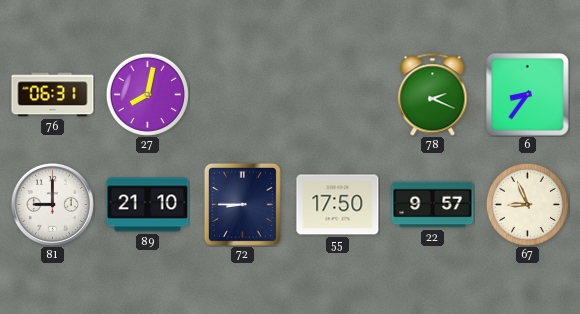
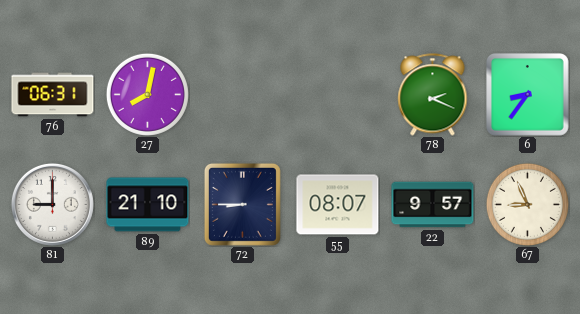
55: 17:50 -> 08:07 (338, 205)
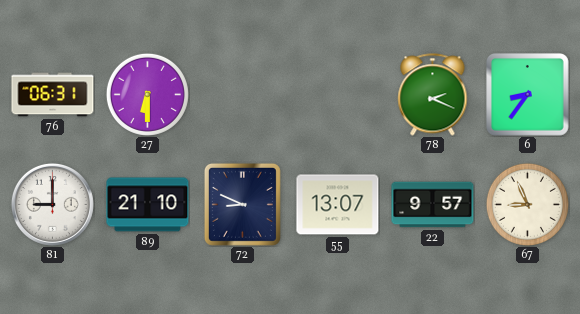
27: 8:02 -> 6:30 (147, 94)
72: 8:45 -> 8:49 (242, 204)
55: 08:07 -> 13:07 (338, 205)
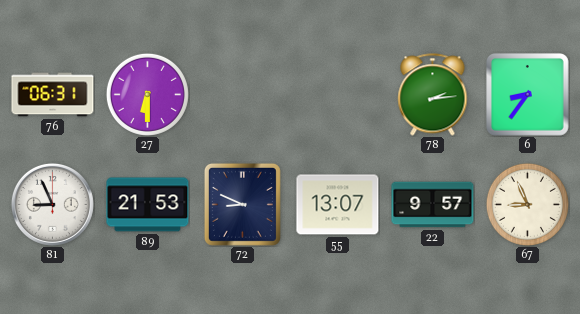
78: 2:19 -> 2:14 (433, 95)
81: 9:00 -> 8:56 (52, 204)
89: 21:10 -> 21:53 (148, 205)
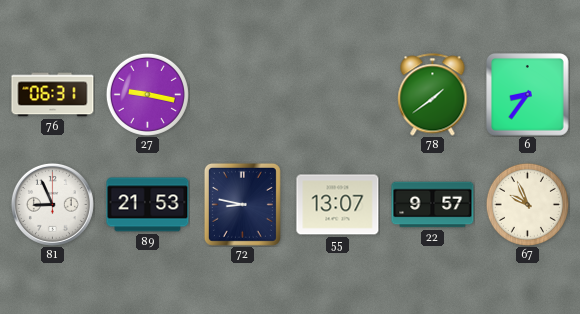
27: 6:30 -> 9:17 (147, 94)
78: 2:14 -> 1:39 (433, 95)
72: 8:49 -> 8:47 (242, 204)
67: 8:56 -> 9:56 (527, 204)
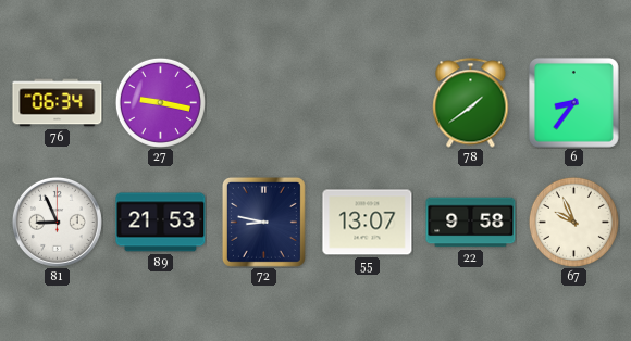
76: 06:31 -> 06:34 (58, 103)
22: 9:57 -> 9:58 (471, 223)
